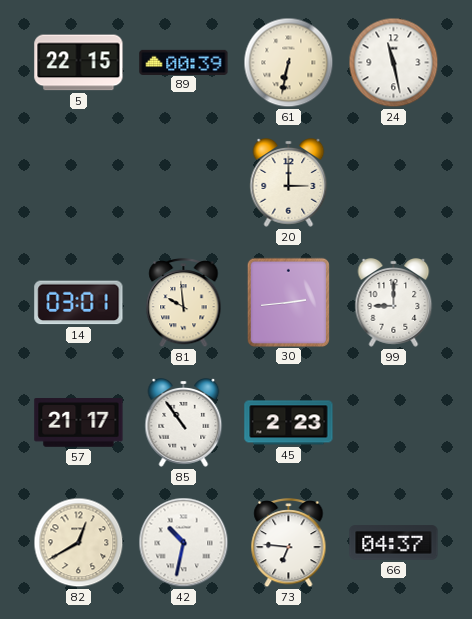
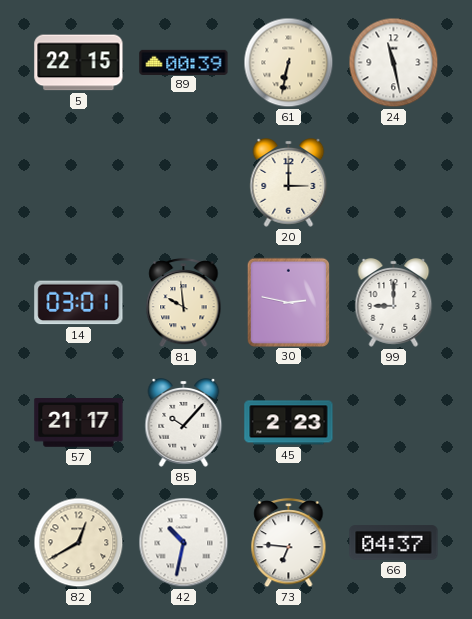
30: 2:44 -> 2:47 (288, 302)
85: 10:54 -> 10:07 (184, 423)
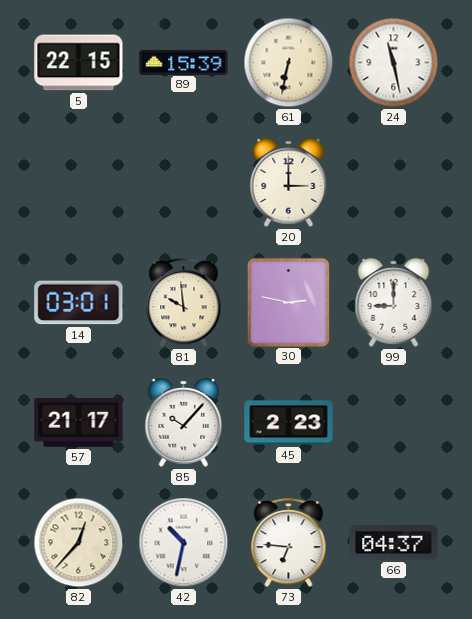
89: 00:39 -> 15:39 (184, 62)
82: 12:40 -> 12:37 (79, 543)
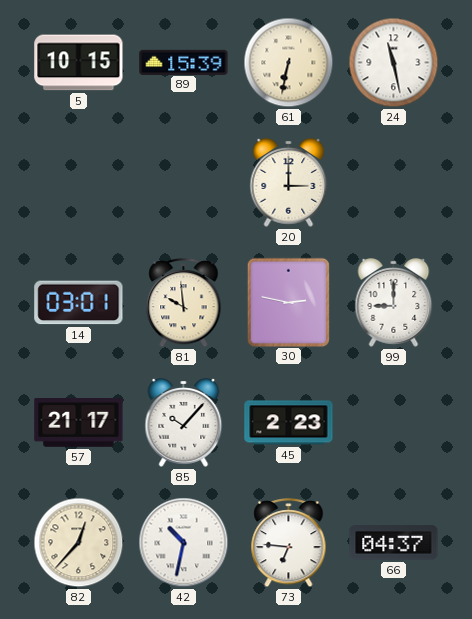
5: 22:15 -> 10:15 (79, 63)
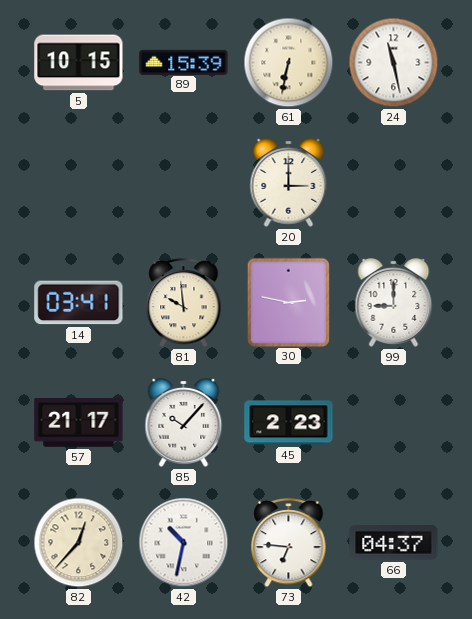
14: 03:01 -> 03:41 (79, 303)
